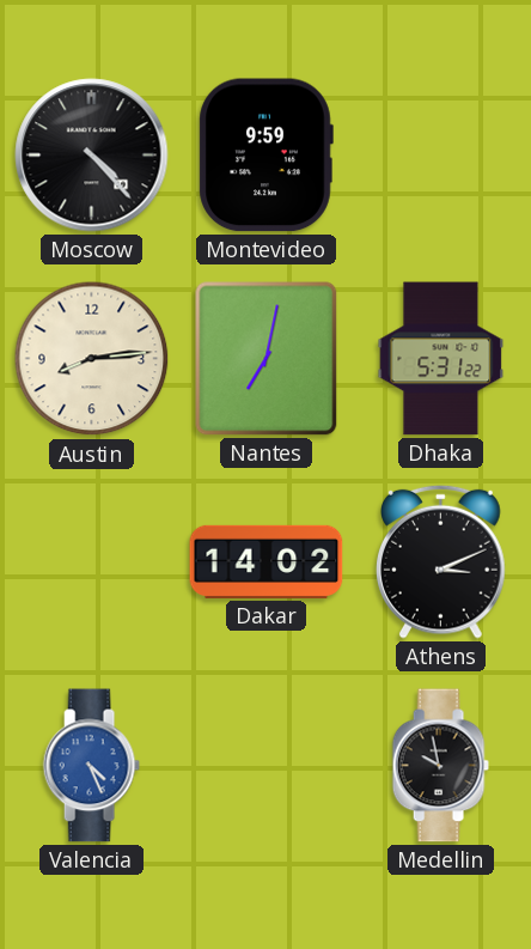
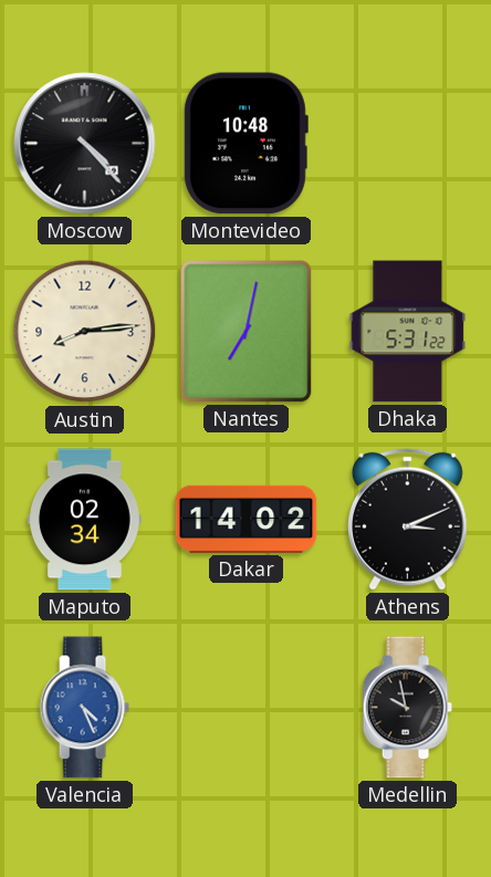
Montevideo: 9:59 -> 10:48 (245, 144)
Maputo: none -> 02:34 (84, 520)
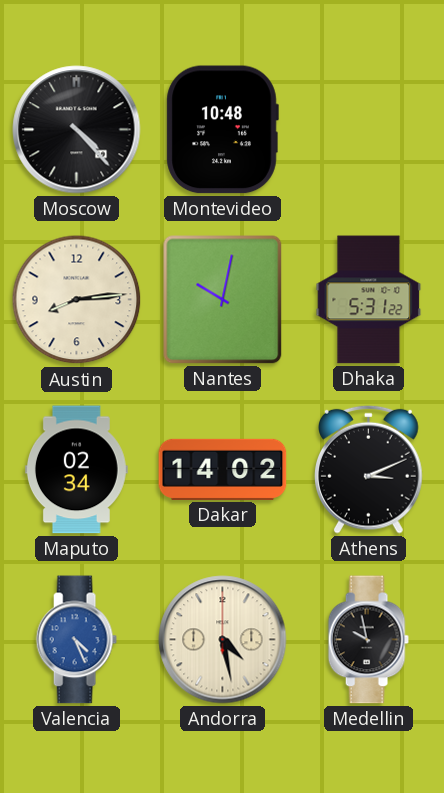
Nantes: 7:02 -> 10:02 (223, 300)
Andorra: none -> 4:28 (223, 640)
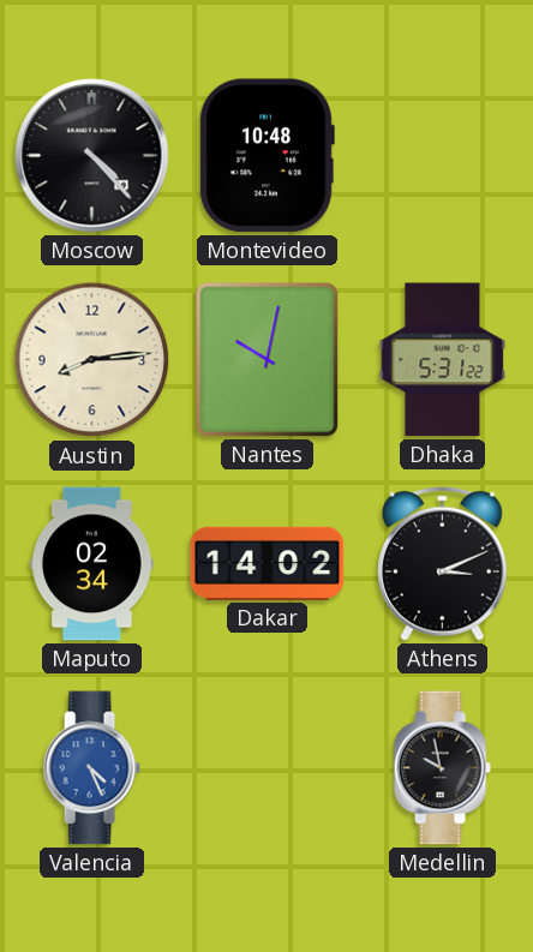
Andorra: 4:28 -> none (223, 640)
